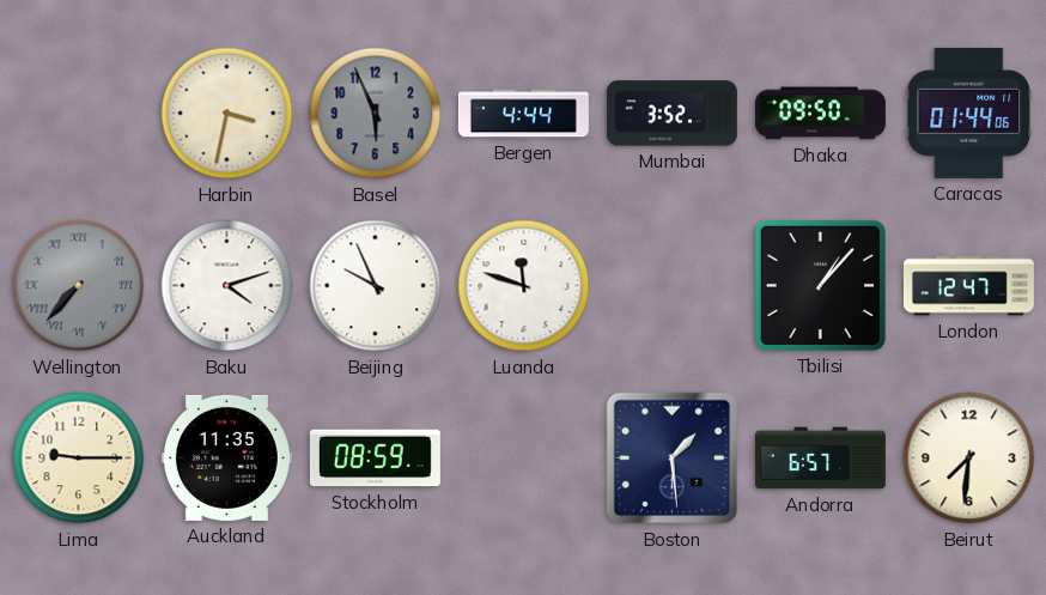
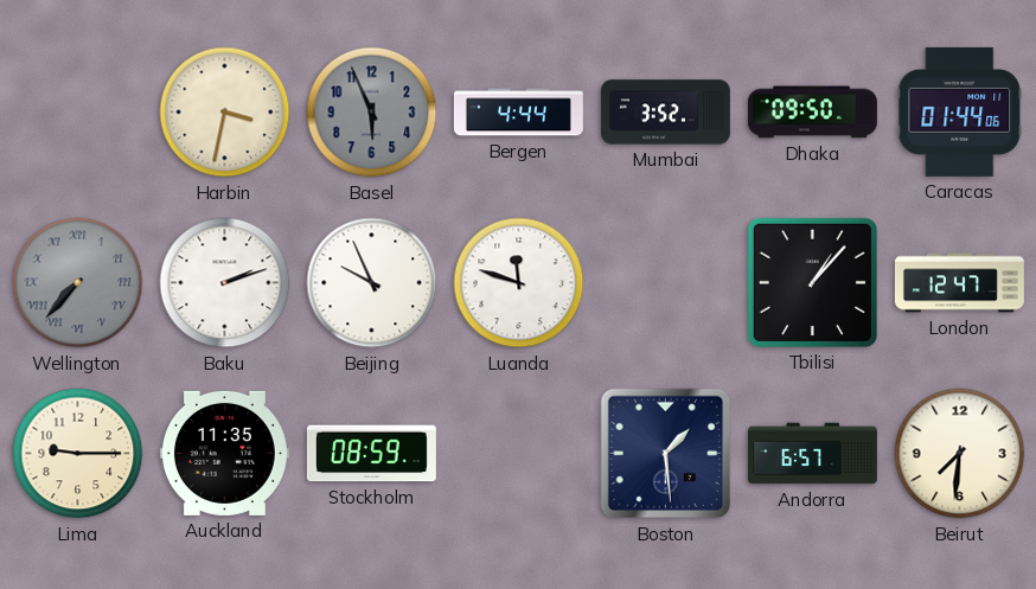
Baku: 4:12 -> 2:12 (225, 283)
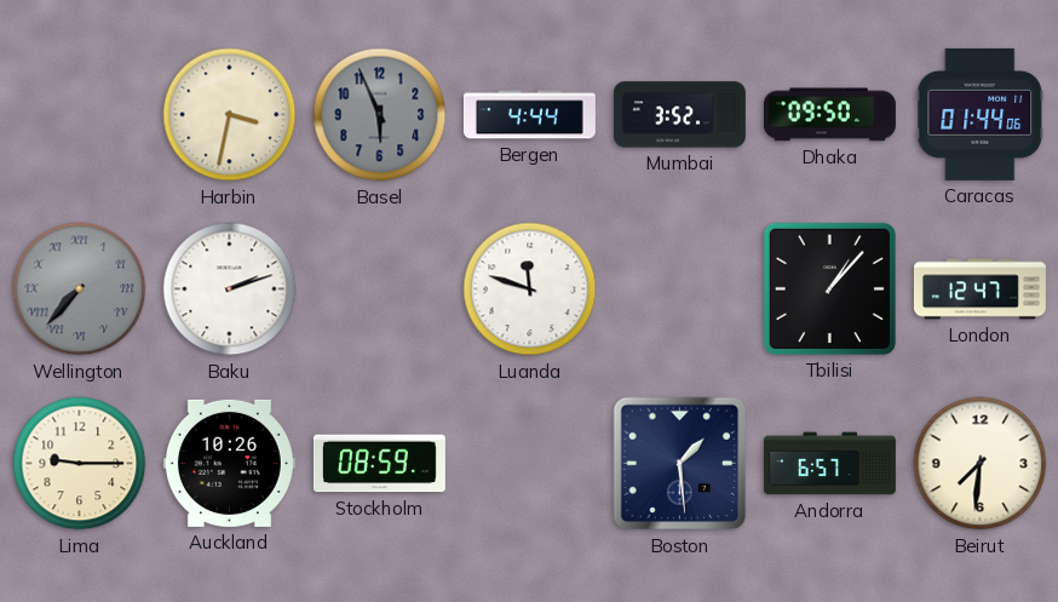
Beijing: 9:56 -> none (372, 283)
Auckland: 11:35 -> 10:26 (229, 463)
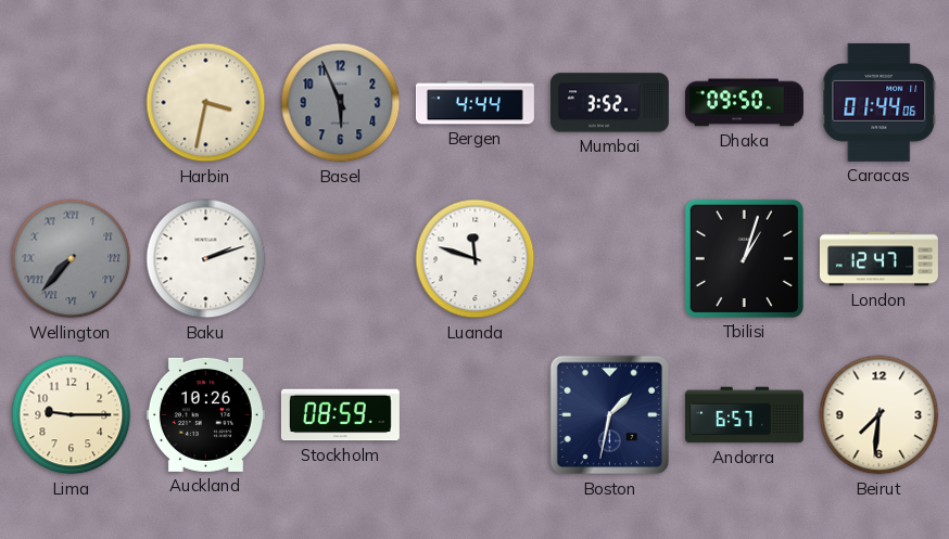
Tbilisi: 1:07 -> 1:03 (744, 258)
Boston: 1:29 -> 1:32 (610, 415)
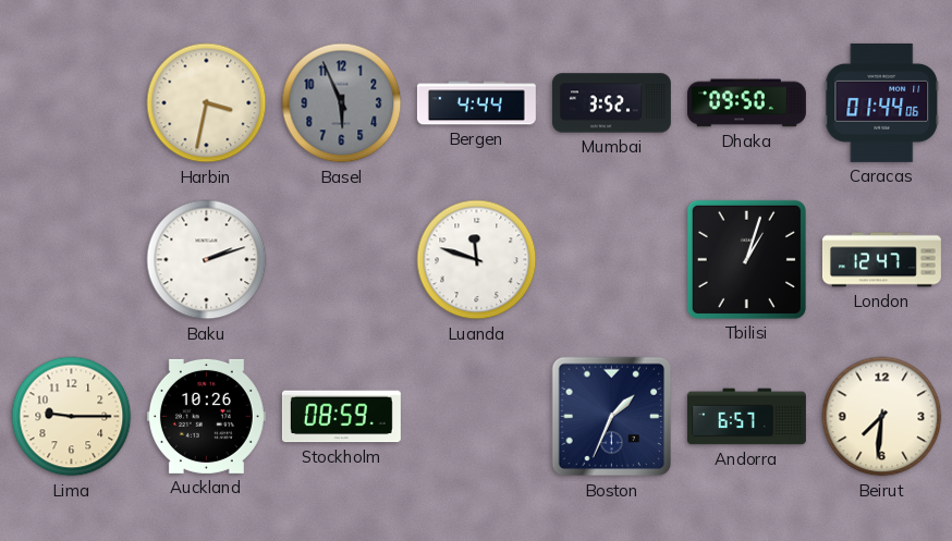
Wellington: 7:37 -> none (72, 259)
Boston: 1:32 -> 1:34 (612, 417)
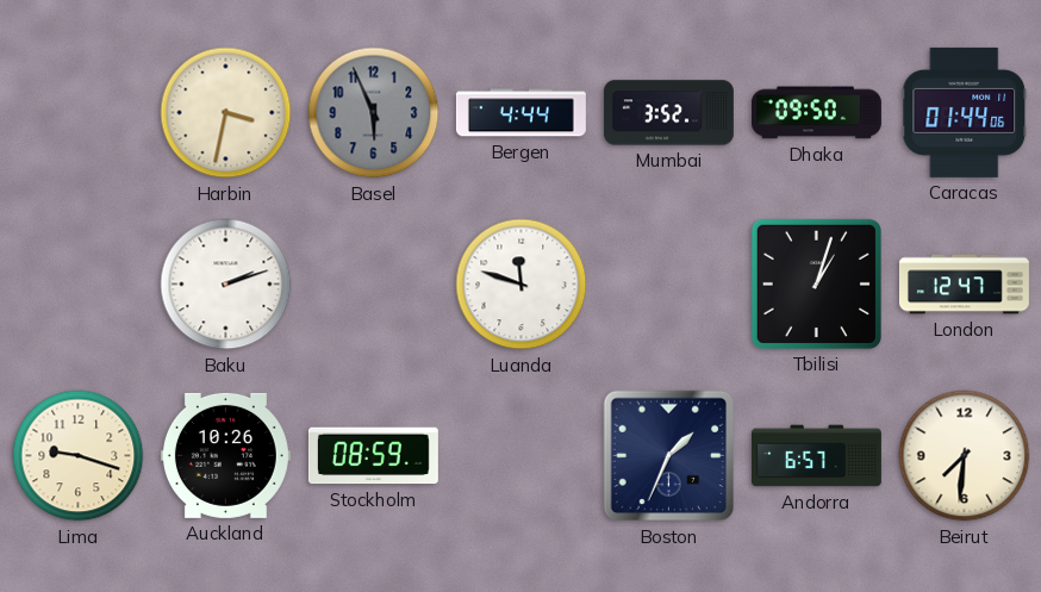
Lima: 9:15 -> 9:18 (79, 456)
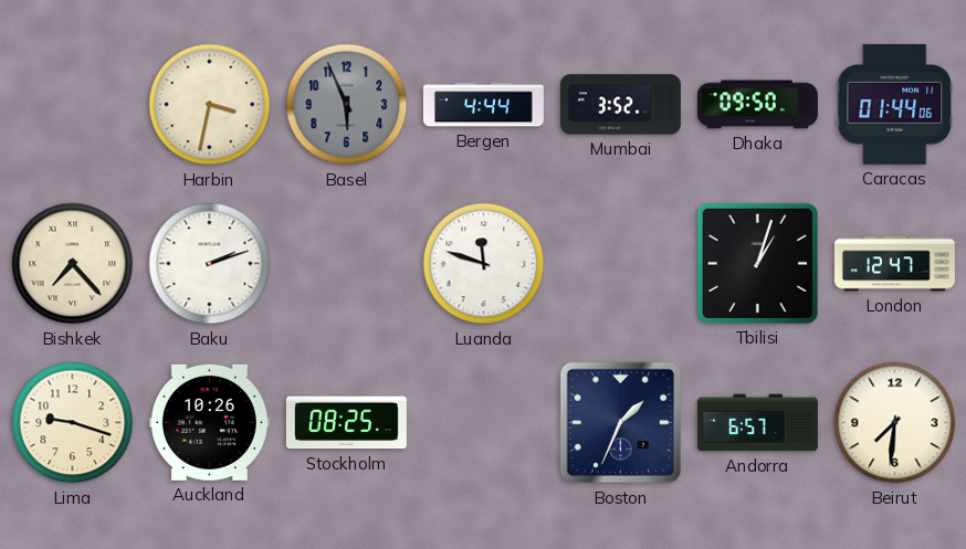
Bishkek: none -> 7:23 (73, 264)
Stockholm: 08:59 -> 08:25 (346, 423)
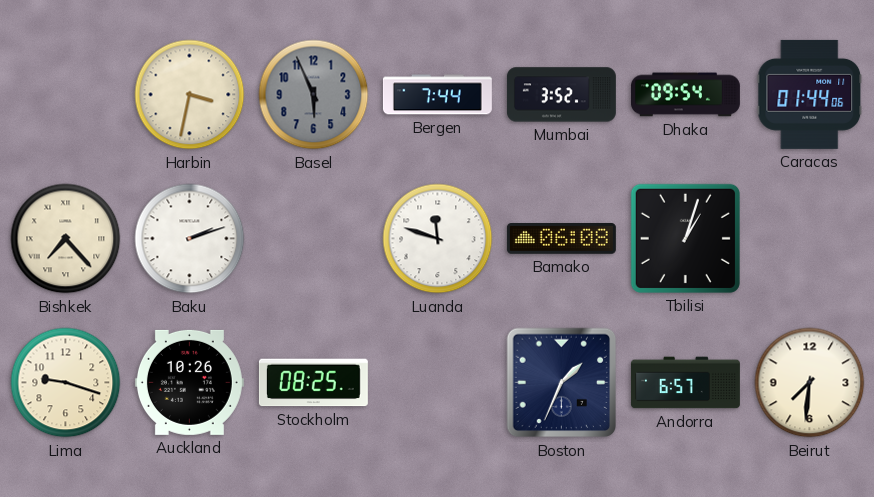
Bergen: 4:44 -> 7:44 (437, 95)
Dhaka: 09:50 -> 09:54 (685, 95)
Bamako: none -> 06:08 (561, 239)
London: 12:47 -> none (894, 264)
